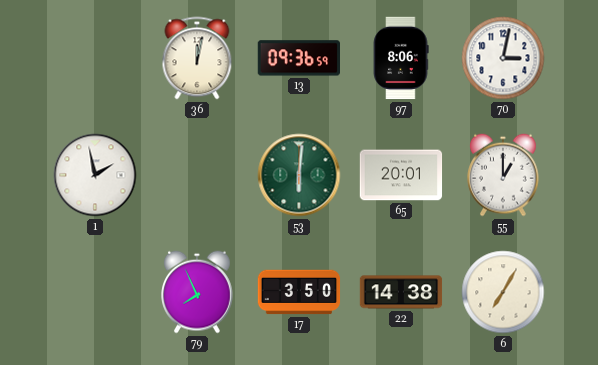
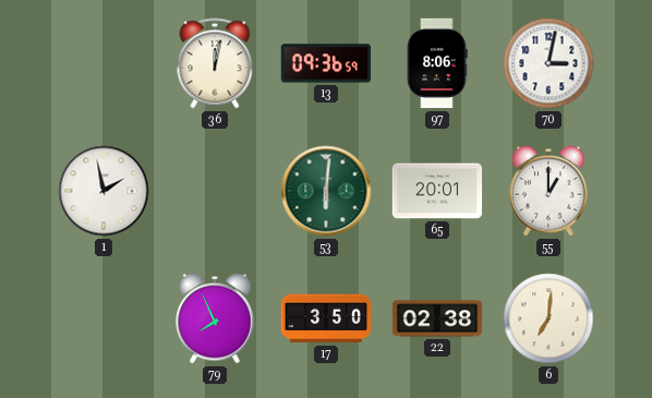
22: 14:38 -> 02:38 (437, 318)
6: 7:05 -> 7:01 (548, 318)
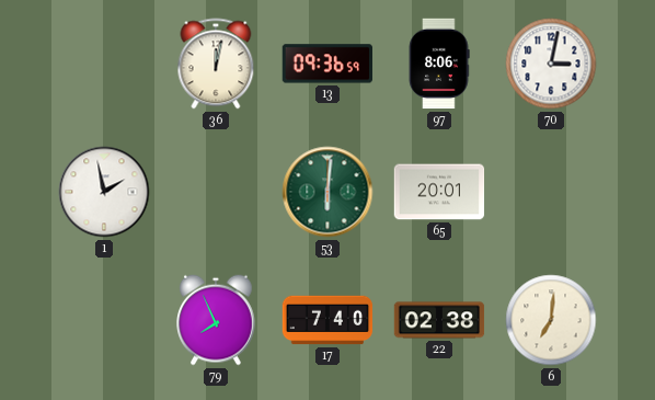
55: 1:00 -> none (550, 191)
17: 3:50 -> 7:40 (327, 320)
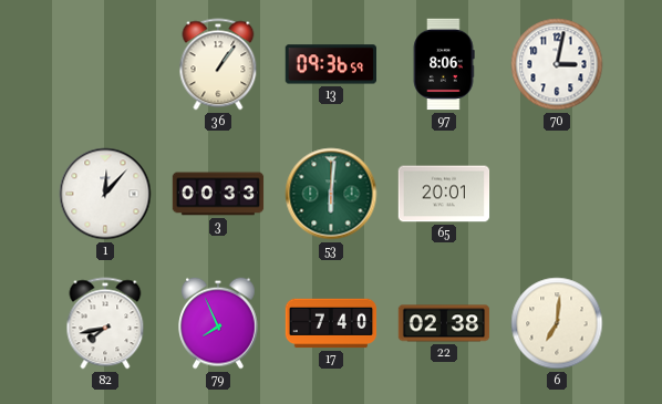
36: 12:02 -> 1:06 (218, 64)
1: 1:58 -> 12:07 (105, 194)
3: none -> 00:33 (218, 194)
82: none -> 7:43 (105, 323)
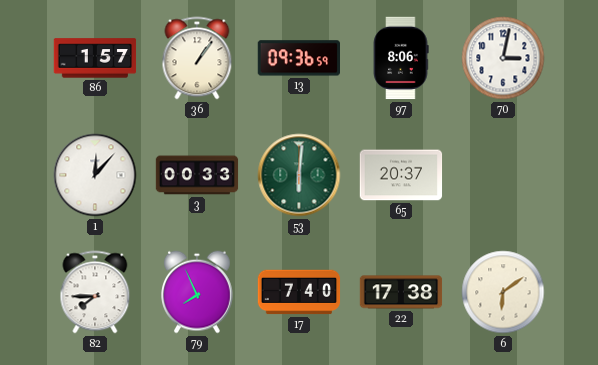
86: none -> 1:57 (95, 58)
65: 20:01 -> 20:37 (401, 175)
82: 7:43 -> 7:45 (95, 292)
22: 02:38 -> 17:38 (401, 292)
6: 7:01 -> 6:09 (503, 292)
